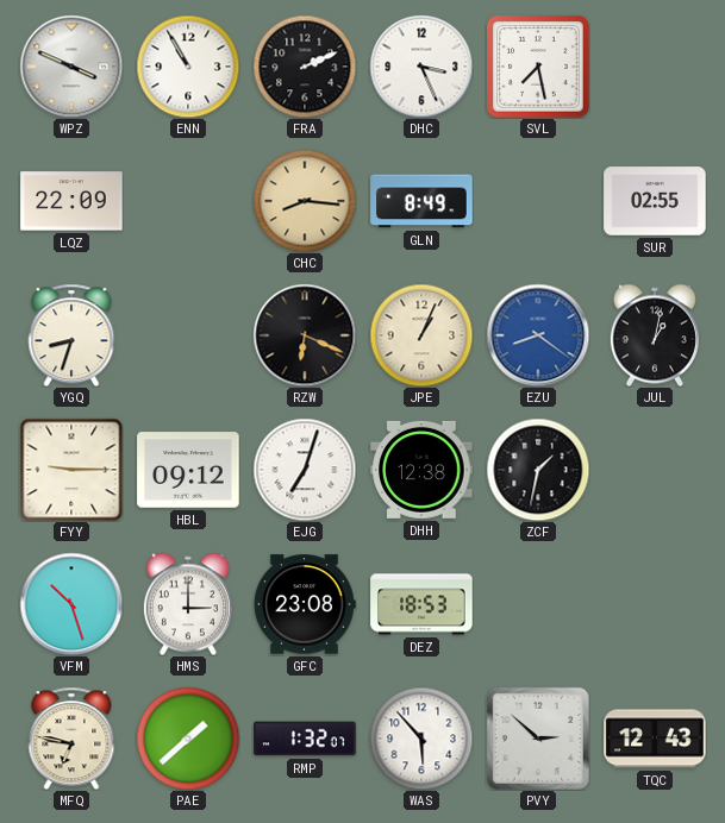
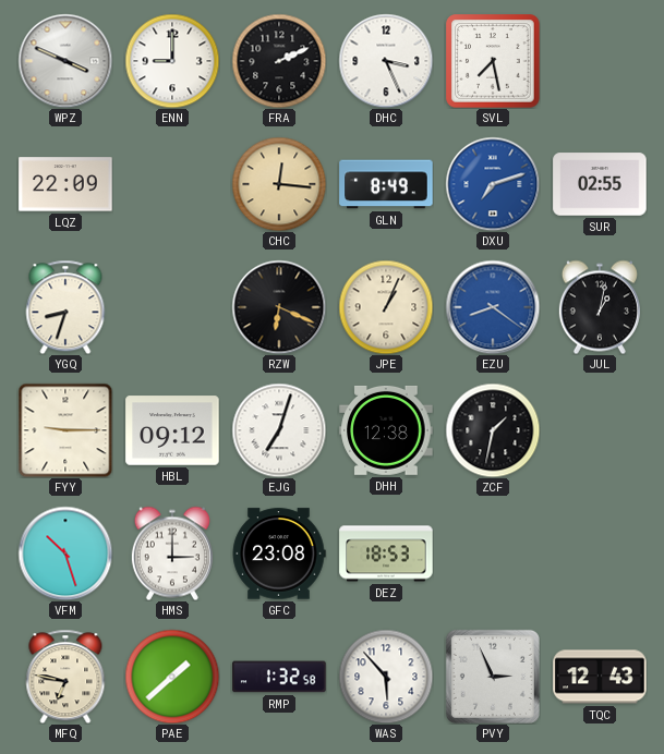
ENN: 10:55 -> 9:00 (172, 61)
CHC: 8:16 -> 12:16 (279, 184)
DXU: none -> 7:12 (493, 184)
RMP: 1:32:07 -> 1:32:58 (279, 677)
PVY: 2:52 -> 2:56 (493, 677)
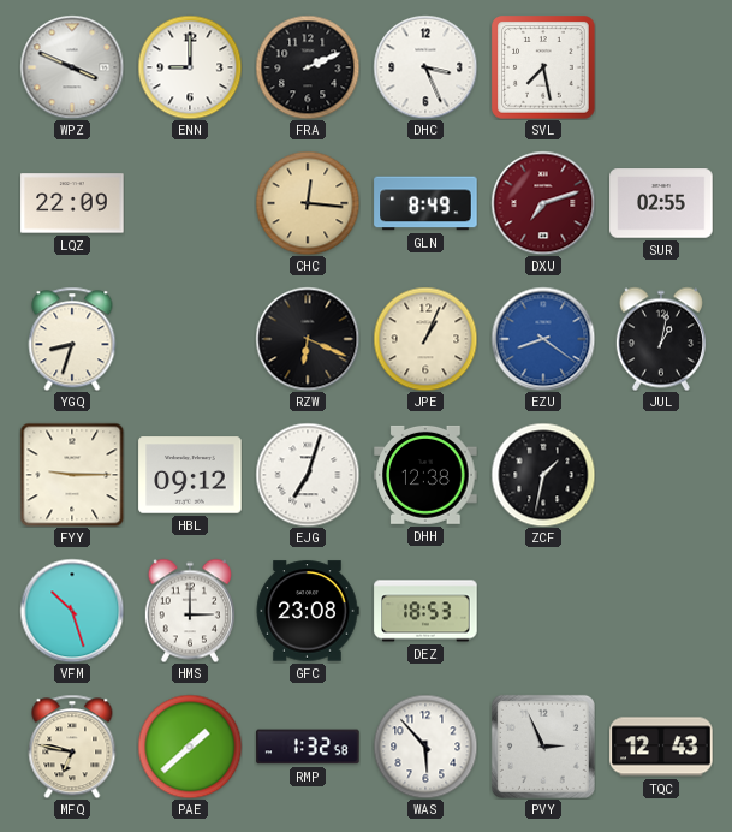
DXU dial: blue -> burgundy (543, 203)
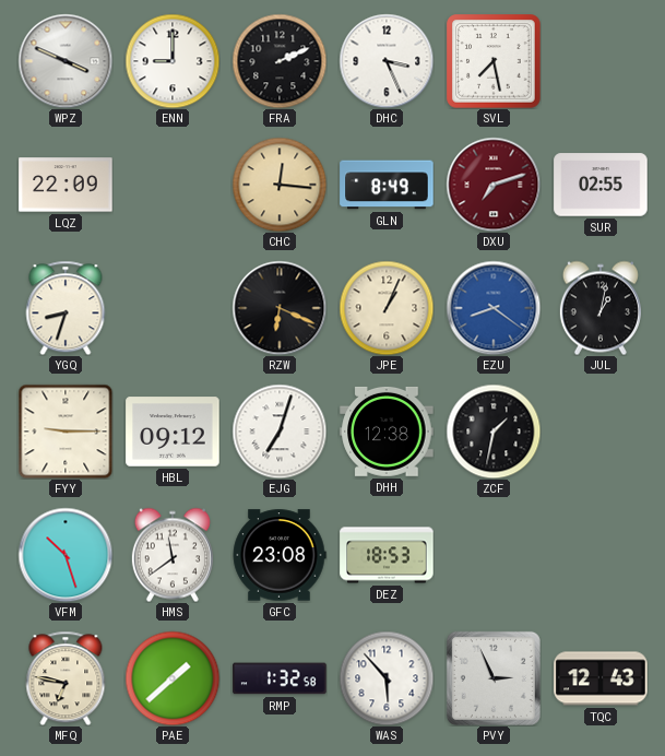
HMS: 3:00 -> 11:39 (173, 555)
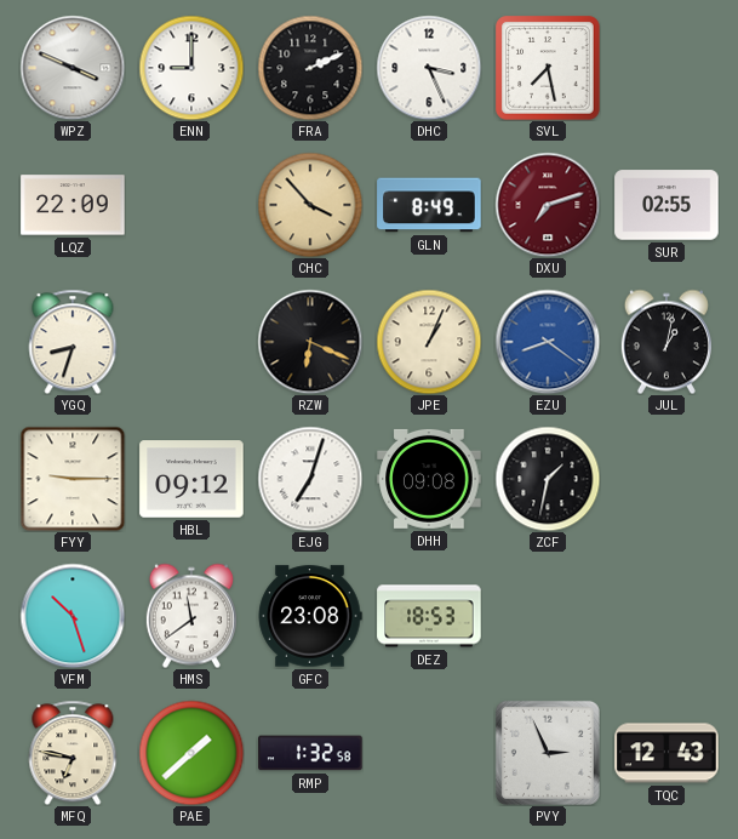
CHC: 12:16 -> 3:53 (310, 205)
DHH: 12:38 -> 09:08 (429, 479)
WAS: 5:53 -> none (387, 678)
